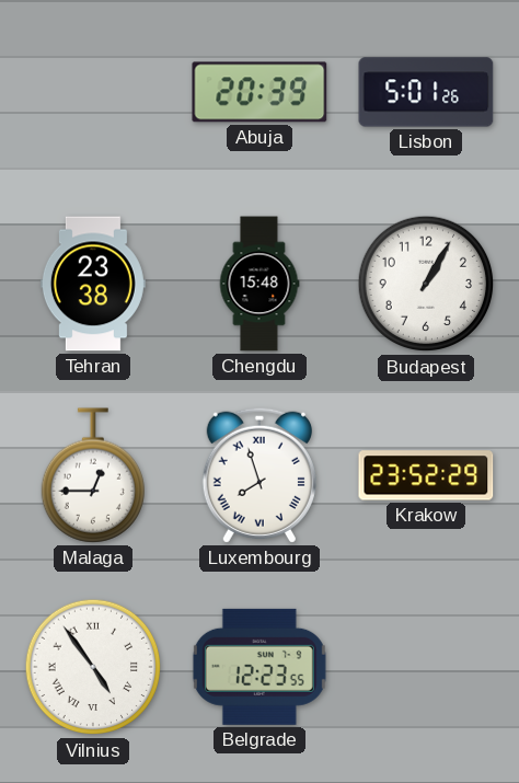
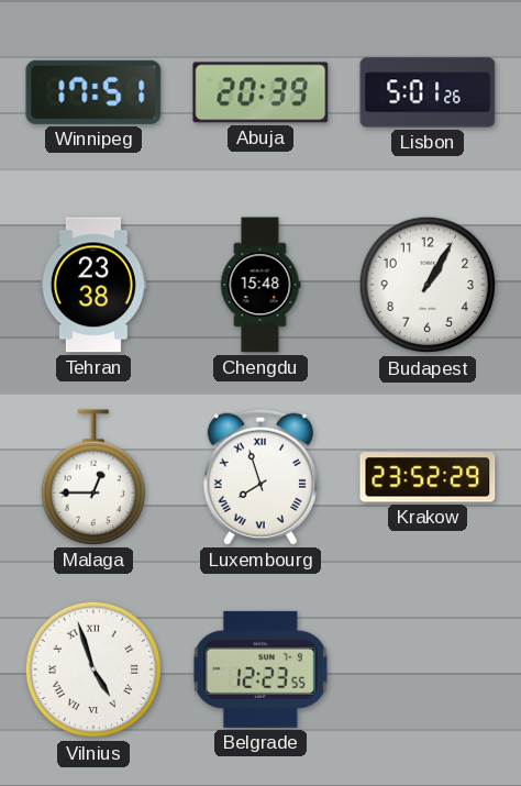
Winnipeg: none -> 17:51 (93, 92)
Vilnius: 4:54 -> 4:57 (93, 669)
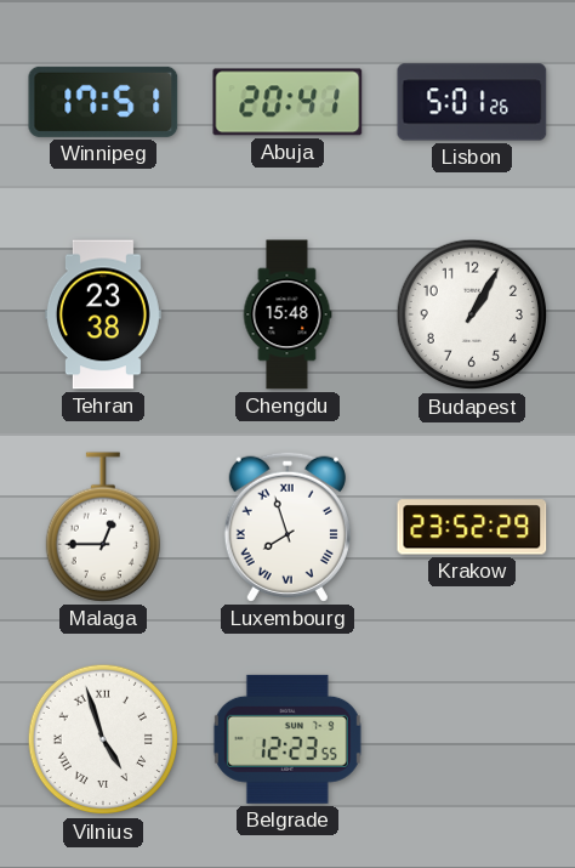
Abuja: 20:39 -> 20:41 (287, 102)
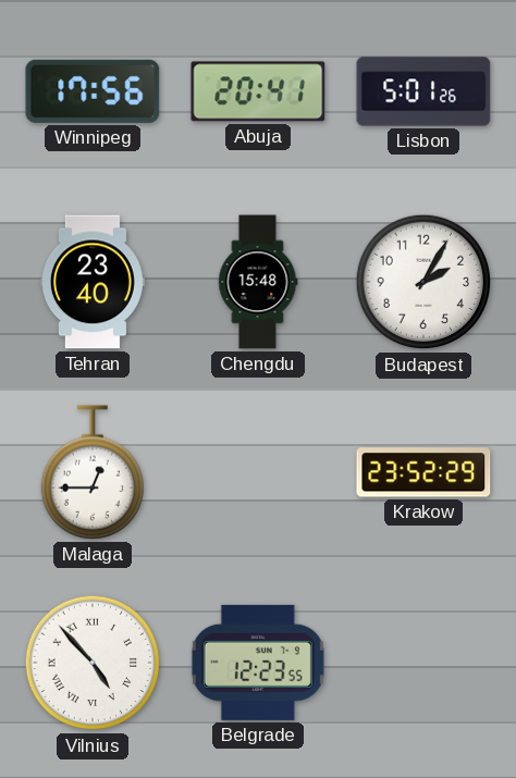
Winnipeg: 17:51 -> 17:56 (93, 91)
Tehran: 23:38 -> 23:40 (93, 282)
Budapest: 1:05 -> 2:05 (423, 282)
Luxembourg: 7:57 -> none (287, 527)
Vilnius: 4:57 -> 4:53 (93, 663)
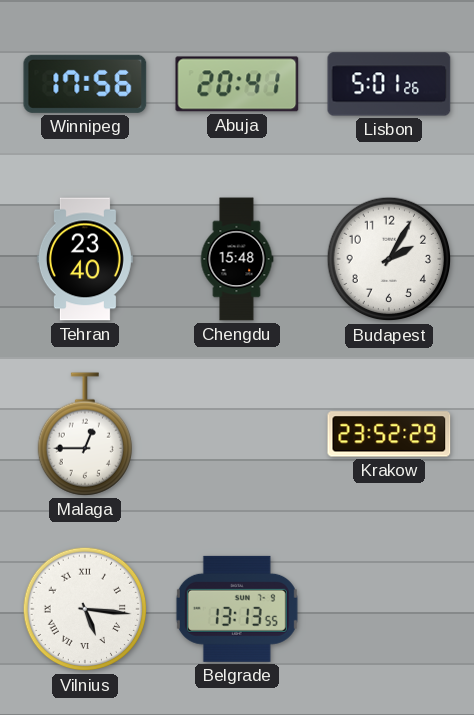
Vilnius: 4:53 -> 5:16 (85, 609)
Belgrade: 12:23 -> 13:13 (237, 609)
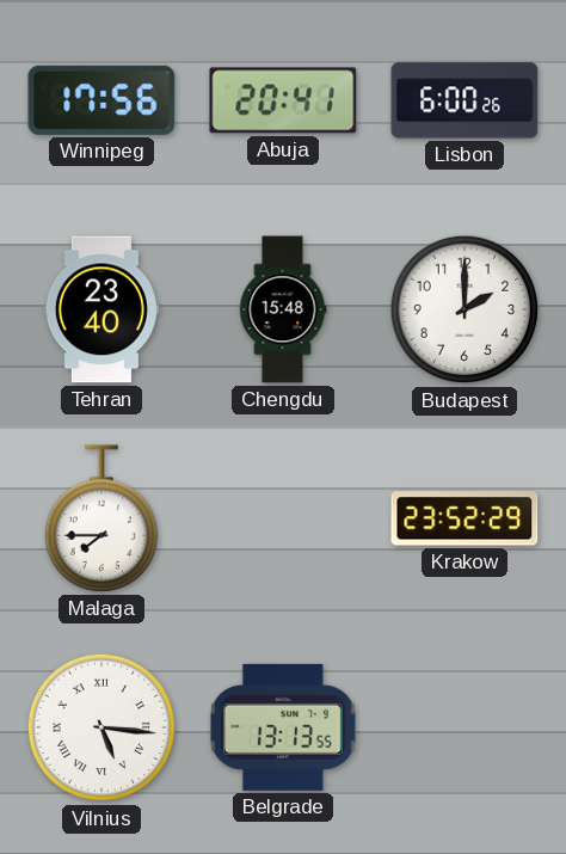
Lisbon: 5:01 -> 6:00 (465, 100)
Budapest: 2:05 -> 2:00 (465, 309)
Malaga: 12:45 -> 7:45 (100, 518)
